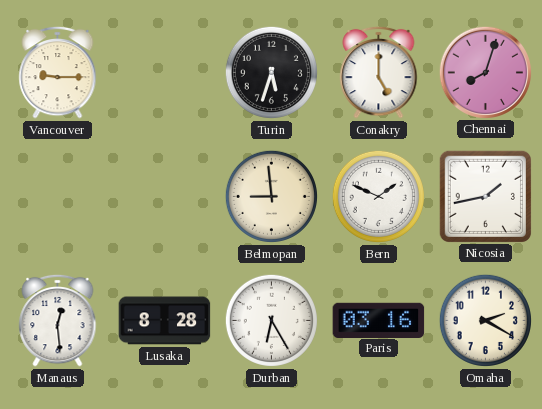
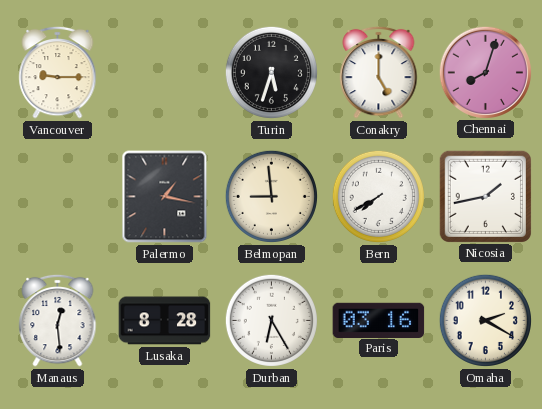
Palermo: none -> 1:17 (165, 197)
Bern: 1:49 -> 7:40 (378, 196)
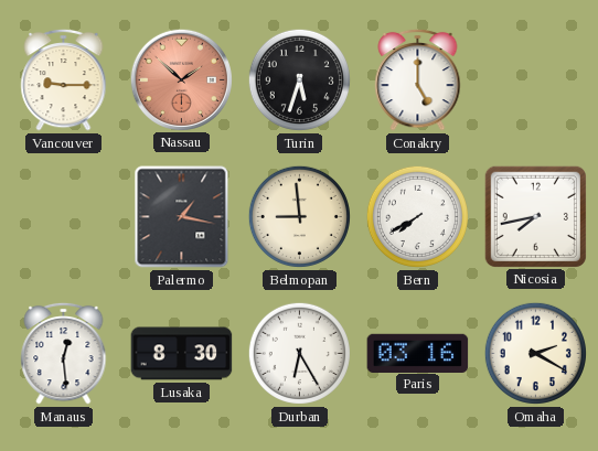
Nassau: none -> 1:52 (181, 79)
Chennai: 8:03 -> none (485, 72)
Nicosia: 1:43 -> 7:43 (535, 216)
Lusaka: 8:28 -> 8:30 (182, 354)
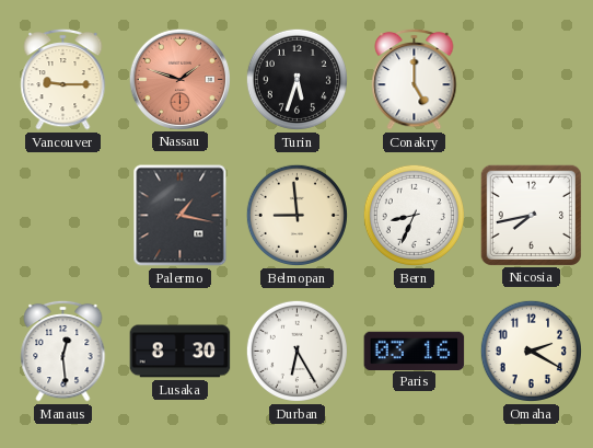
Nassau: 1:52 -> 1:48 (179, 79)
Bern: 7:40 -> 8:34 (414, 215)
